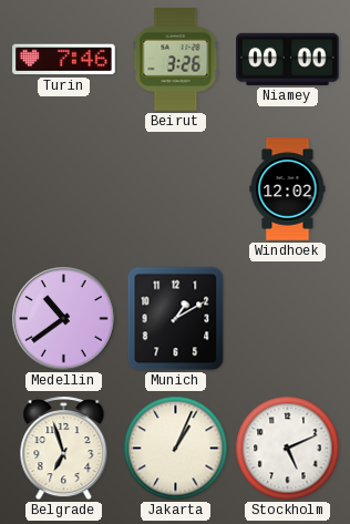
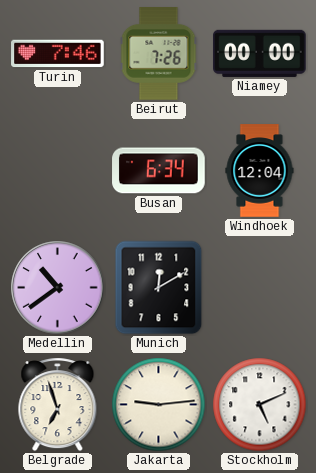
Beirut: 3:26 -> 7:26 (159, 54)
Busan: none -> 6:34 (159, 171)
Windhoek: 12:02 -> 12:04 (260, 171)
Munich: 1:10 -> 12:10 (159, 288)
Jakarta: 1:04 -> 9:14 (159, 405)
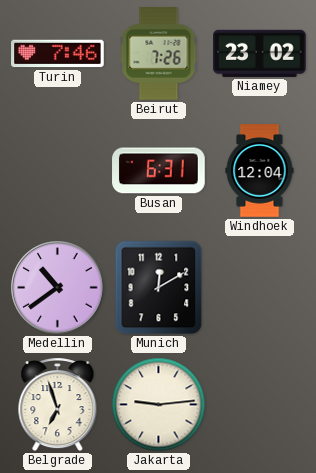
Niamey: 00:00 -> 23:02 (260, 53)
Busan: 6:34 -> 6:31 (159, 171)
Stockholm: 5:11 -> none (260, 405)
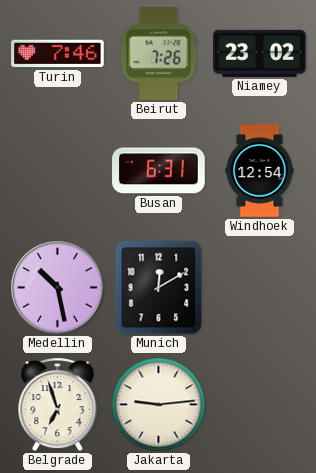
Windhoek: 12:04 -> 12:54 (260, 171)
Medellin: 10:39 -> 10:28 (58, 288)
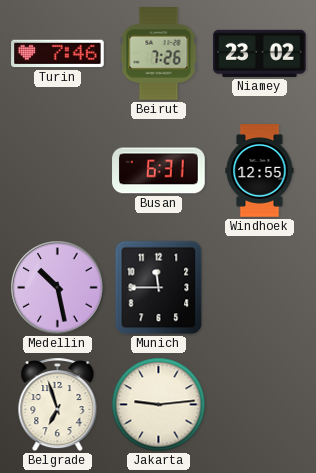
Windhoek: 12:54 -> 12:55 (260, 171)
Munich: 12:10 -> 11:45 (159, 288)
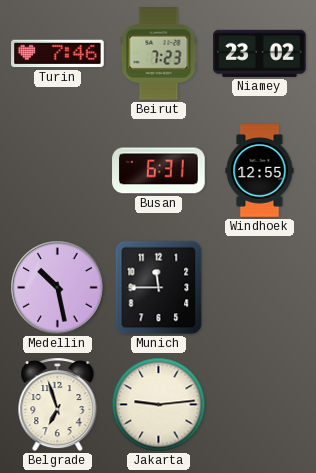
Beirut: 7:26 -> 7:23 (159, 54)
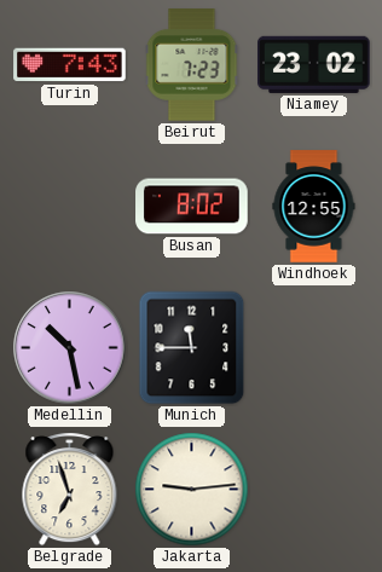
Turin: 7:46 -> 7:43 (70, 65)
Busan: 6:31 -> 8:02 (192, 207)
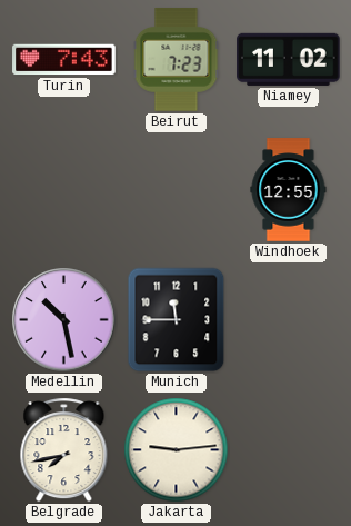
Niamey: 23:02 -> 11:02 (289, 59)
Busan: 8:02 -> none (192, 207)
Belgrade: 6:57 -> 7:43 (64, 450)
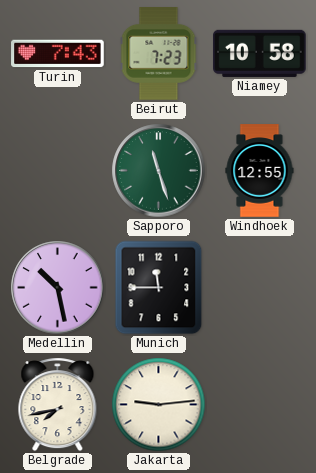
Niamey: 11:02 -> 10:58 (260, 53)
Sapporo: none -> 11:27 (159, 171)
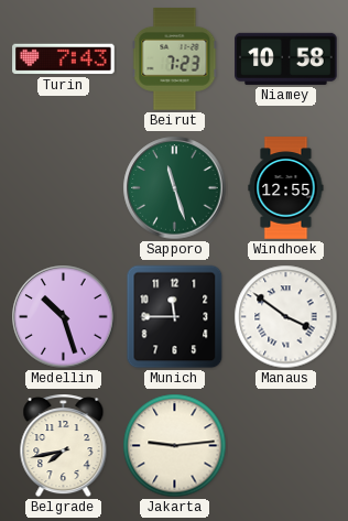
Medellin: 10:28 -> 10:27 (64, 317)
Manaus: none -> 3:51 (286, 317)
